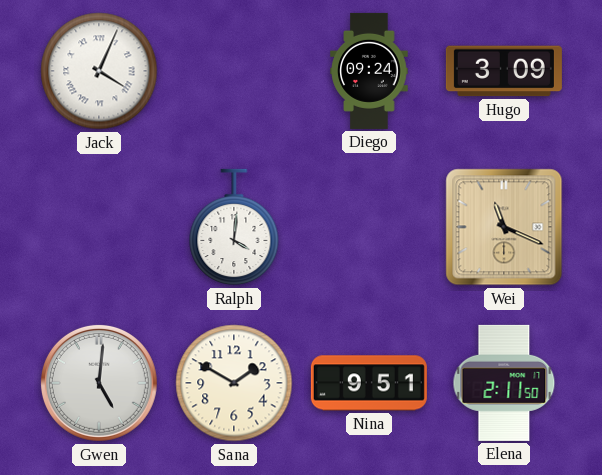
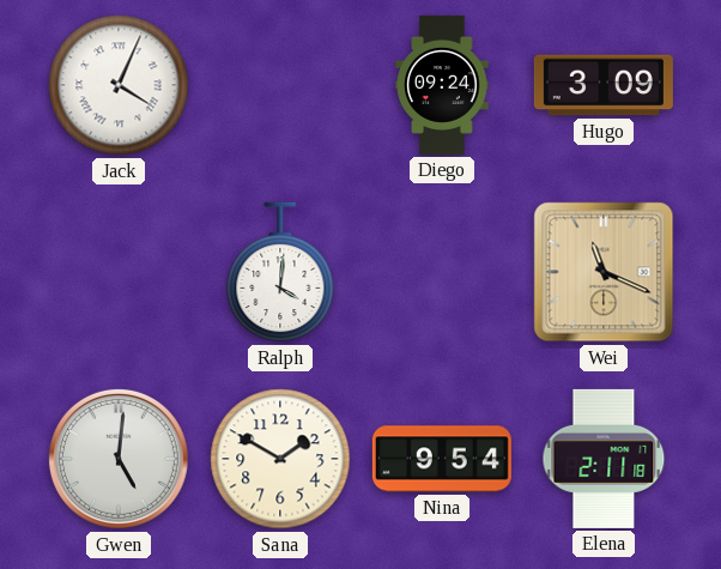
Nina: 9:51 -> 9:54 (442, 459)
Elena: 2:11:50 -> 2:11:18 (604, 459)
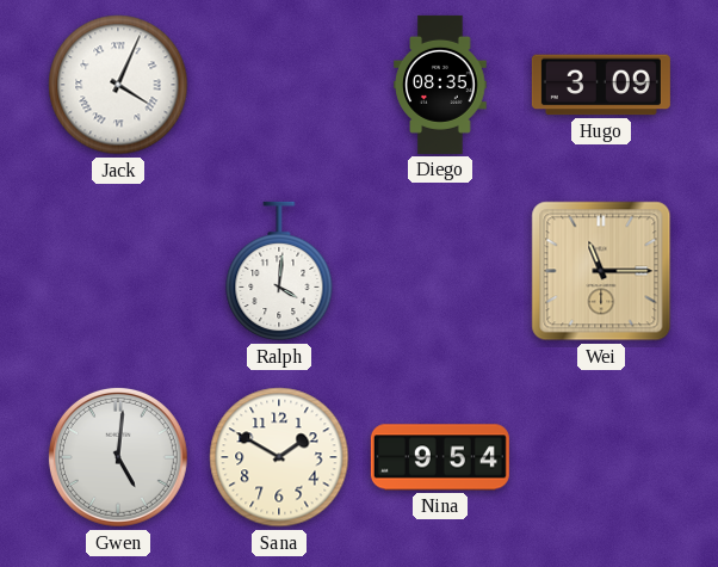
Diego: 09:24 -> 08:35 (440, 85)
Wei: 11:19 -> 11:15 (601, 271)
Elena: 2:11 -> none (604, 459)
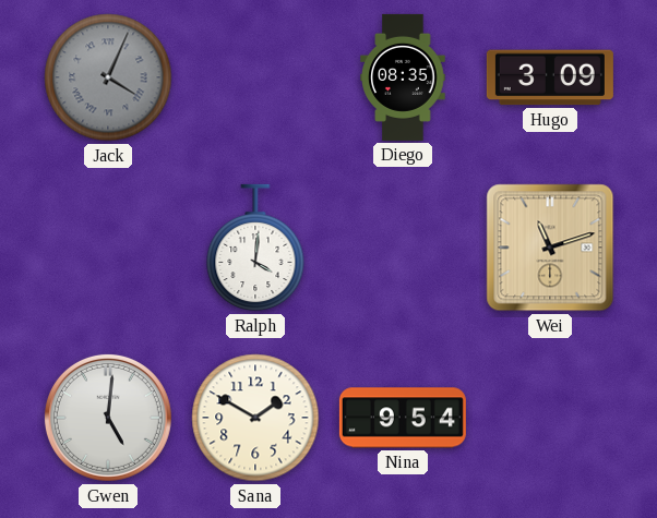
Jack dial: white -> grey (108, 77)
Wei: 11:15 -> 11:12 (550, 248)
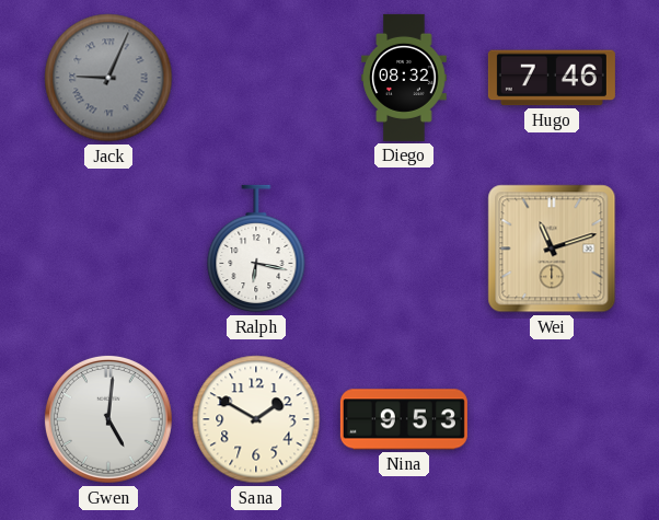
Jack: 4:04 -> 9:04 (108, 78)
Diego: 08:35 -> 08:32 (404, 78)
Hugo: 3:09 -> 7:46 (552, 78)
Ralph: 4:01 -> 6:17 (256, 249)
Nina: 9:54 -> 9:53 (404, 419)
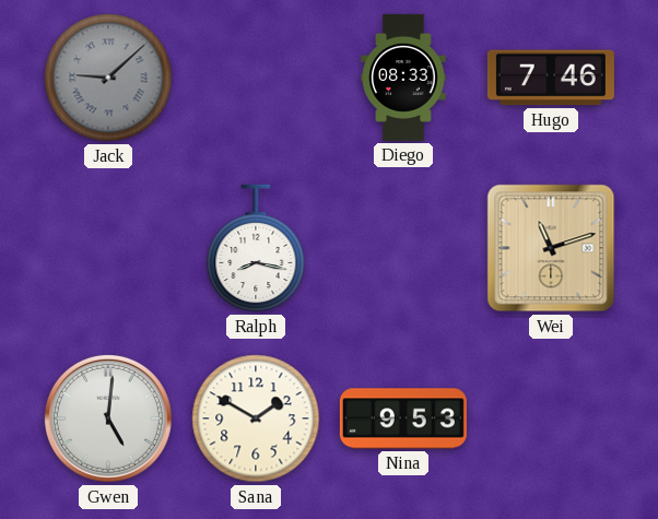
Jack: 9:04 -> 9:08 (108, 78)
Diego: 08:32 -> 08:33 (403, 78)
Ralph: 6:17 -> 8:17 (256, 248)
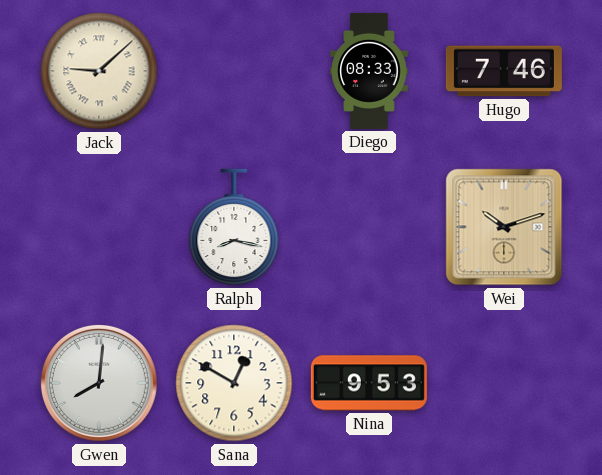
Jack dial: grey -> cream (99, 71)
Wei: 11:12 -> 10:12 (504, 227)
Gwen: 5:01 -> 8:01 (99, 383)
Sana: 1:50 -> 12:50 (234, 383)
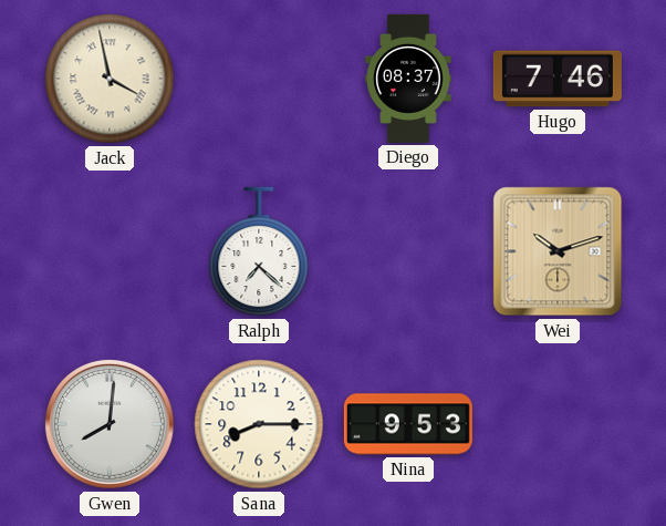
Jack: 9:08 -> 3:58 (110, 79)
Diego: 08:33 -> 08:37 (408, 79)
Ralph: 8:17 -> 7:22 (259, 251)
Sana: 12:50 -> 8:15 (259, 424)
